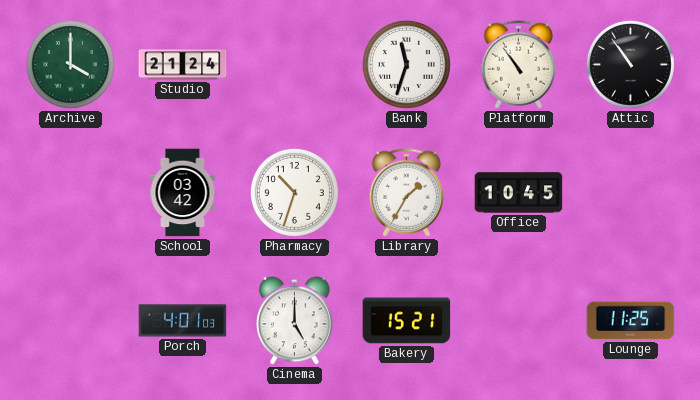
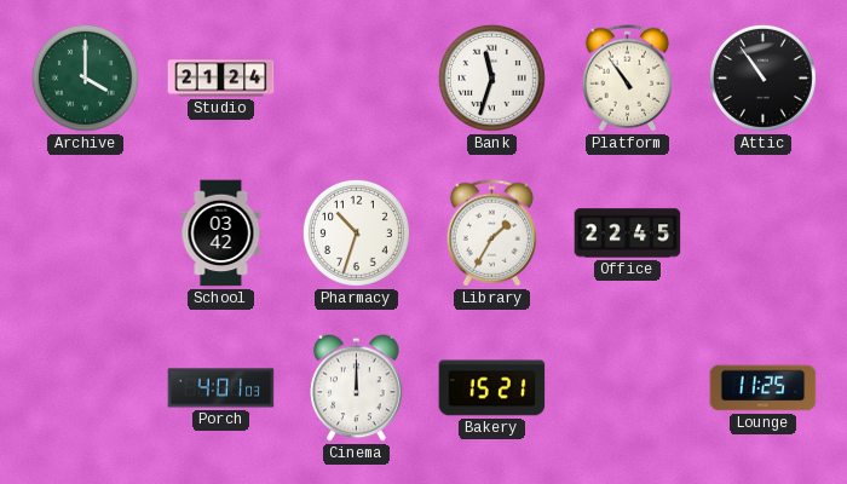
Office: 10:45 -> 22:45 (628, 234)
Cinema: 5:00 -> 12:00 (357, 388)
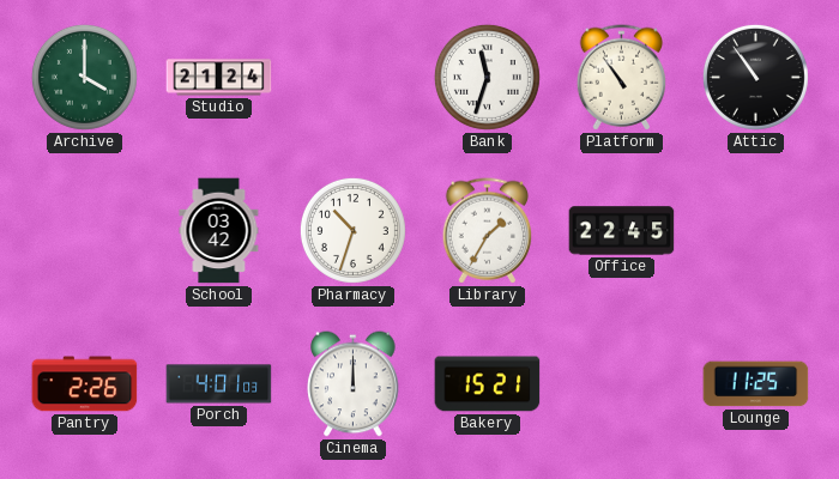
Pantry: none -> 2:26 (85, 384)
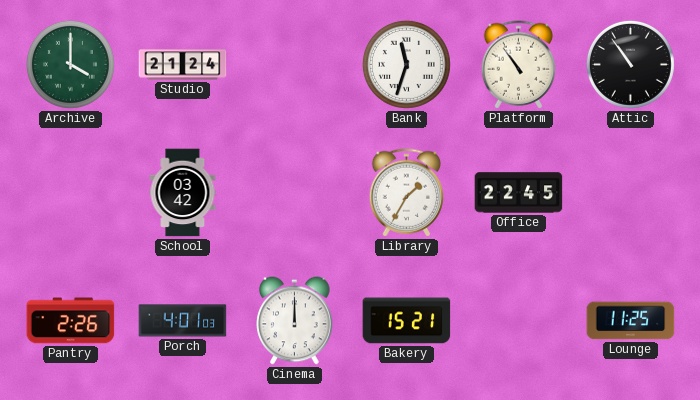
Pharmacy: 10:33 -> none (352, 230)
